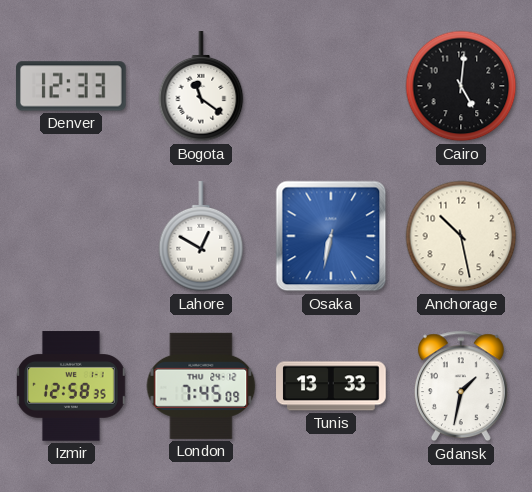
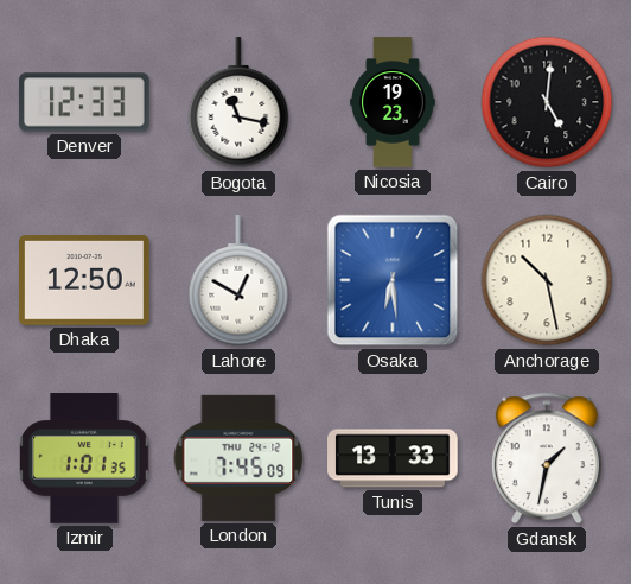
Bogota: 11:21 -> 11:17 (238, 103)
Nicosia: none -> 19:23 (393, 102)
Dhaka: none -> 12:50 (85, 281)
Osaka: 6:32 -> 6:29 (393, 280)
Izmir: 12:58 -> 1:01 (85, 458)
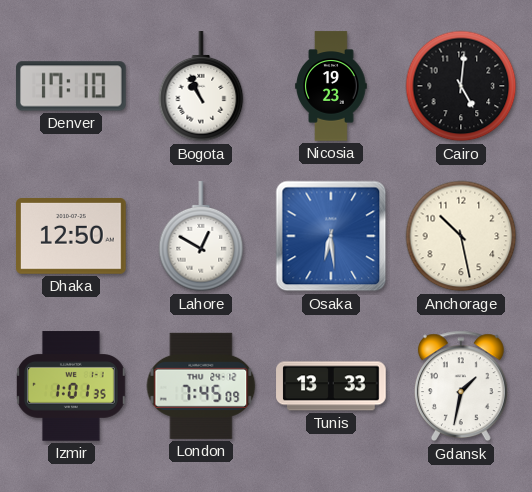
Denver: 12:33 -> 17:10 (72, 86)
Bogota: 11:17 -> 10:56 (201, 87)
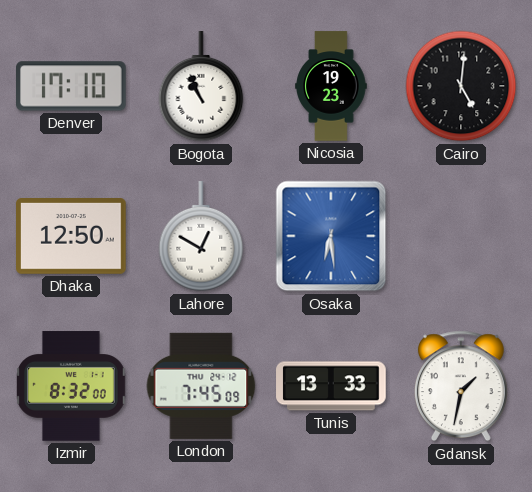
Anchorage: 10:28 -> none (461, 236)
Izmir: 1:01 -> 8:32 (72, 386)
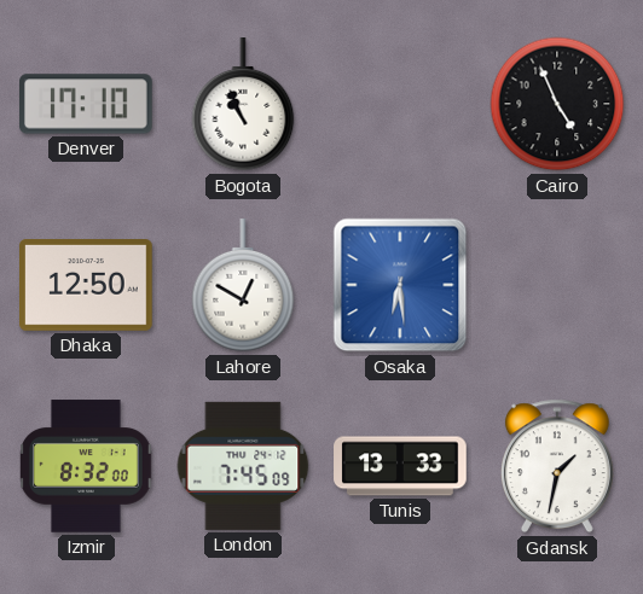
Nicosia: 19:23 -> none (331, 86)
Cairo: 5:01 -> 4:56 (557, 104)
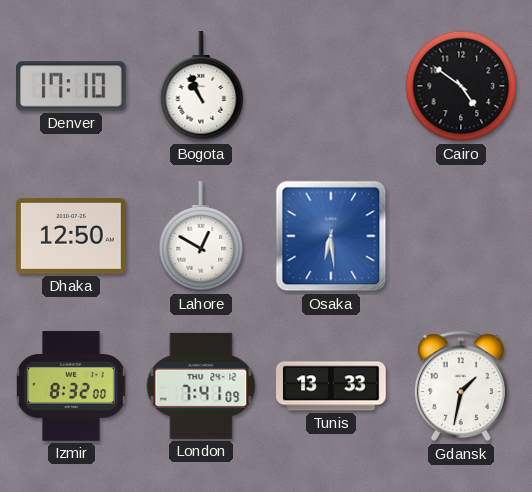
Cairo: 4:56 -> 4:51 (461, 86)
London: 7:45 -> 7:41 (201, 386)
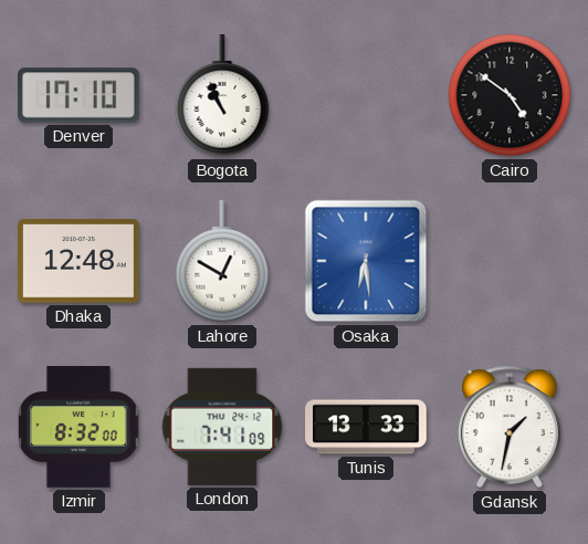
Dhaka: 12:50 -> 12:48 (80, 262)
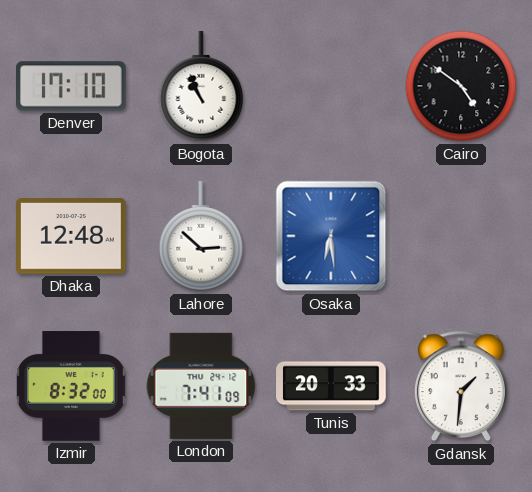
Lahore: 12:50 -> 2:52 (201, 237)
Tunis: 13:33 -> 20:33 (331, 386)
Gdansk: 1:32 -> 1:31 (461, 386)
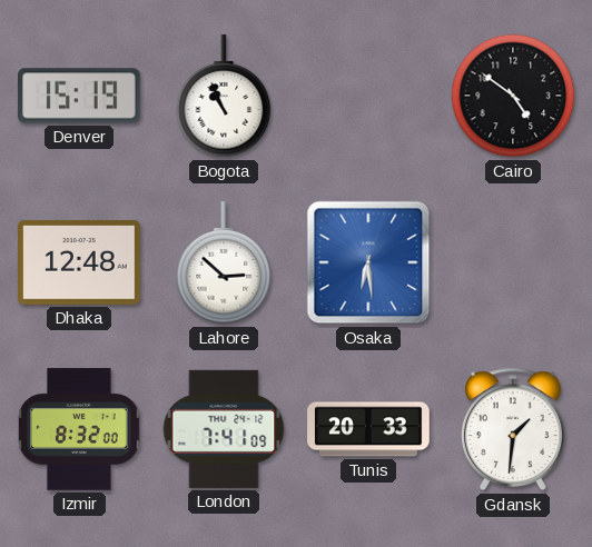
Denver: 17:10 -> 15:19 (80, 96)
